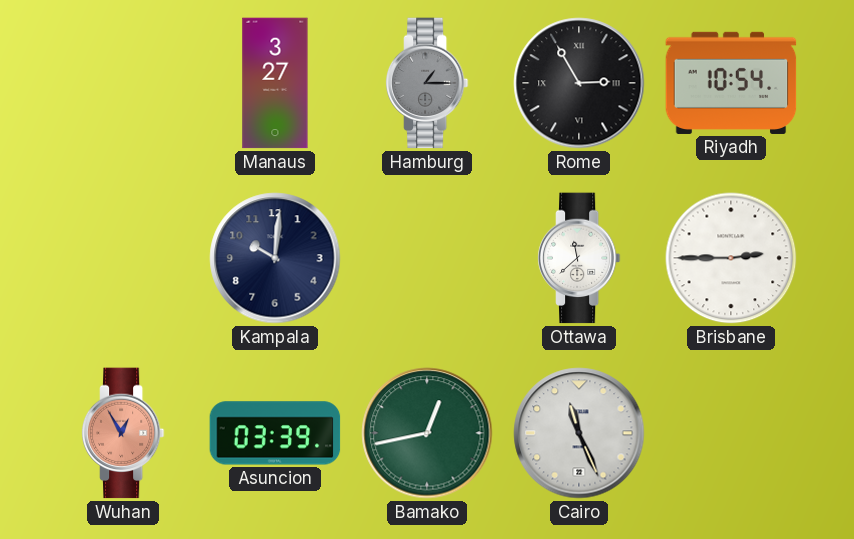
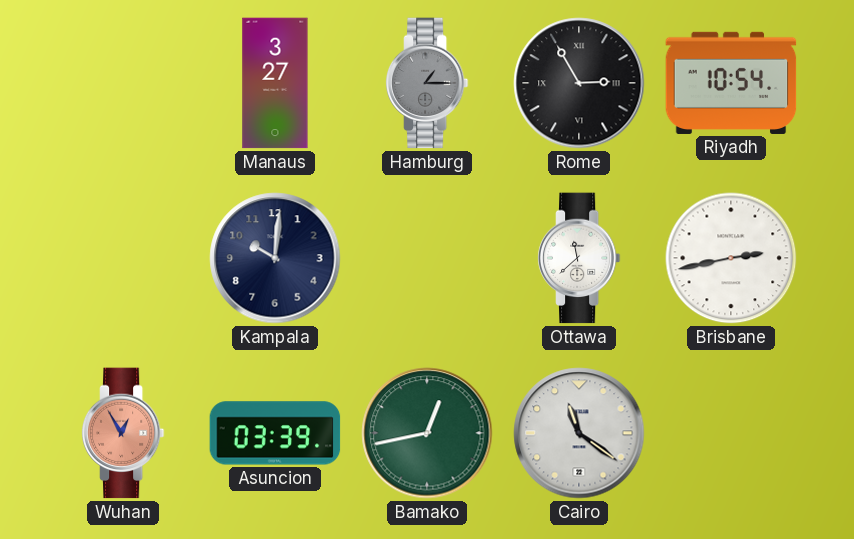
Brisbane: 2:45 -> 2:43 (731, 258)
Cairo: 11:26 -> 11:21 (579, 433)
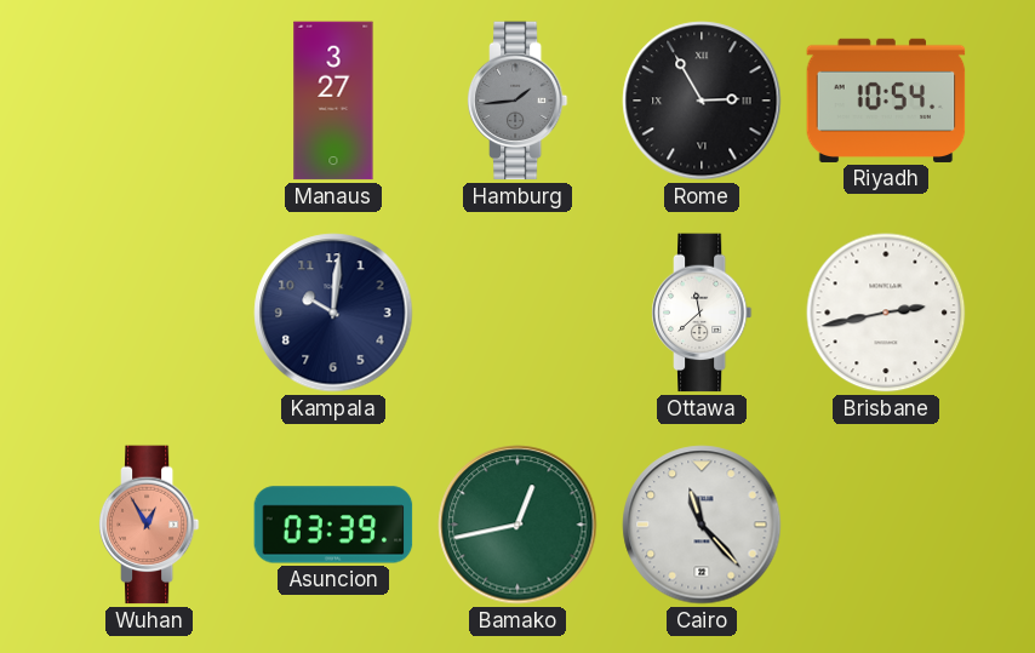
Hamburg: 1:15 -> 1:44 (517, 101)
Cairo: 11:21 -> 11:23 (702, 525)
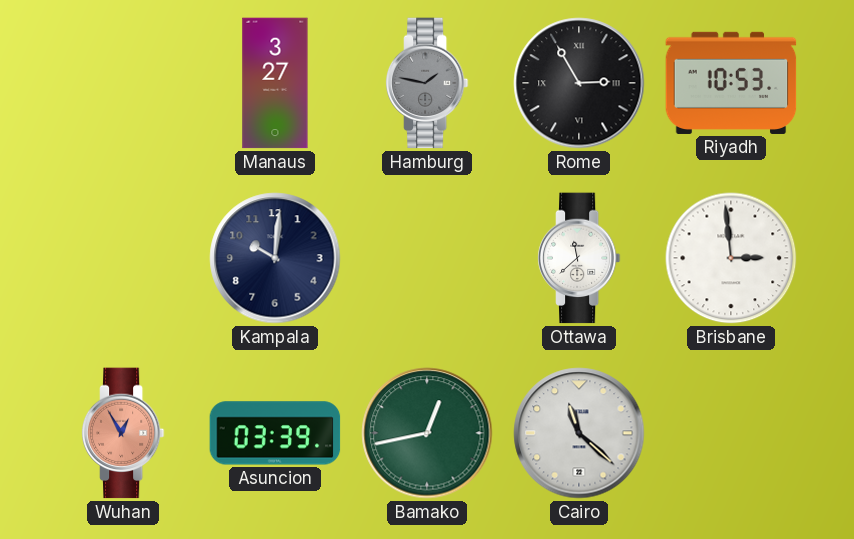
Hamburg: 1:44 -> 1:47 (427, 83)
Riyadh: 10:54 -> 10:53 (731, 83)
Brisbane: 2:43 -> 2:59 (731, 258)
Cairo: 11:23 -> 11:22 (579, 433)
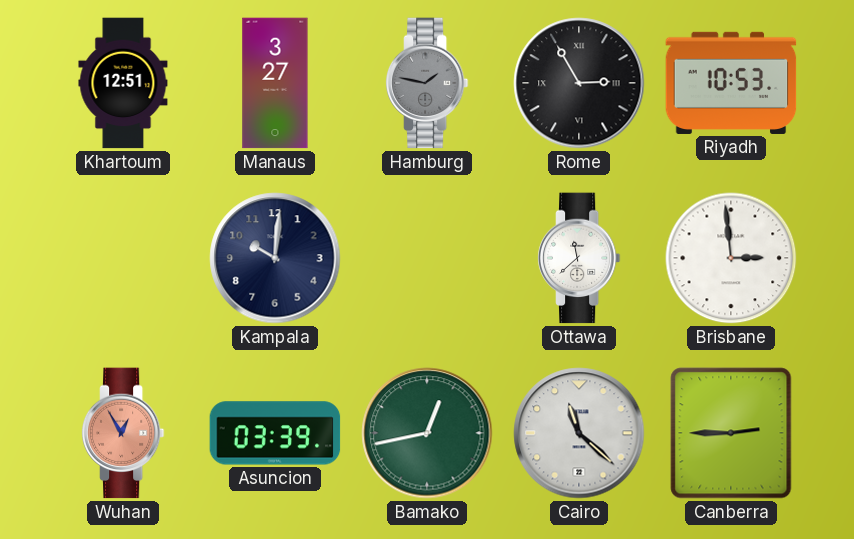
Khartoum: none -> 12:51 (123, 83)
Canberra: none -> 2:45 (731, 433)
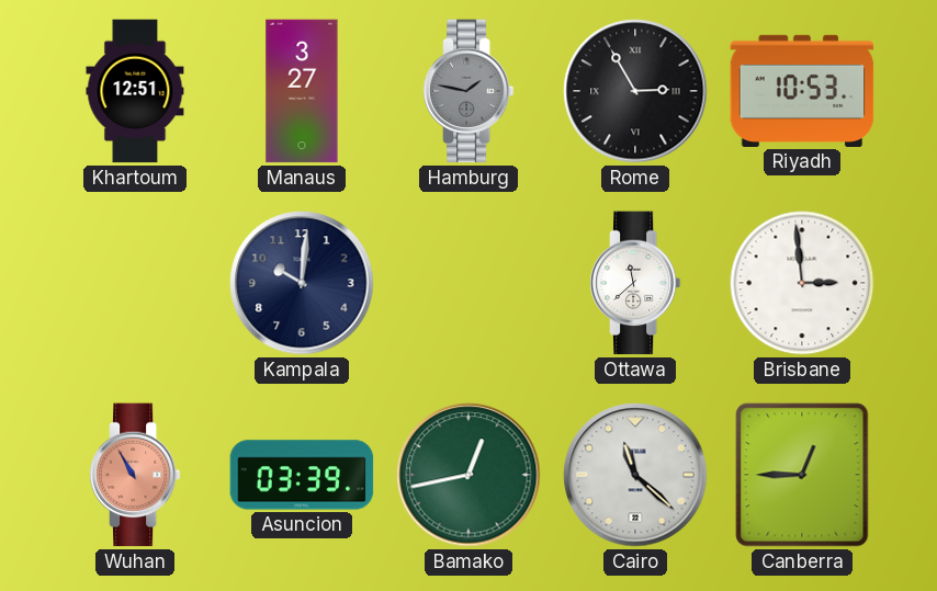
Wuhan: 12:55 -> 10:55 (135, 475)
Canberra: 2:45 -> 12:45 (802, 475)
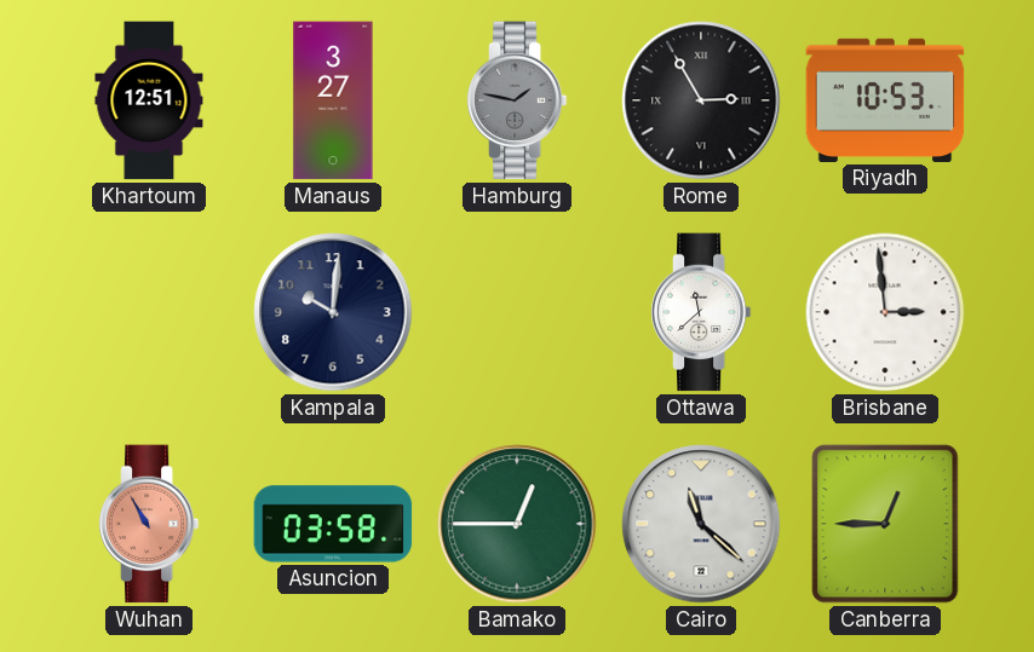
Asuncion: 03:39 -> 03:58 (333, 524)
Bamako: 12:43 -> 12:45 (517, 524)
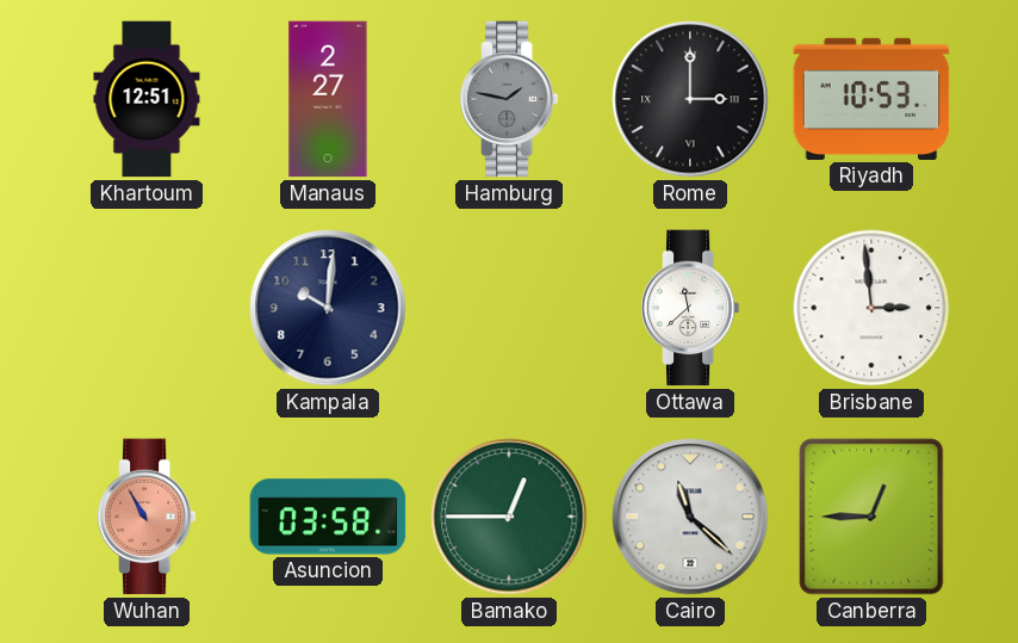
Manaus: 3:27 -> 2:27 (328, 99)
Rome: 2:55 -> 3:00 (690, 99)
